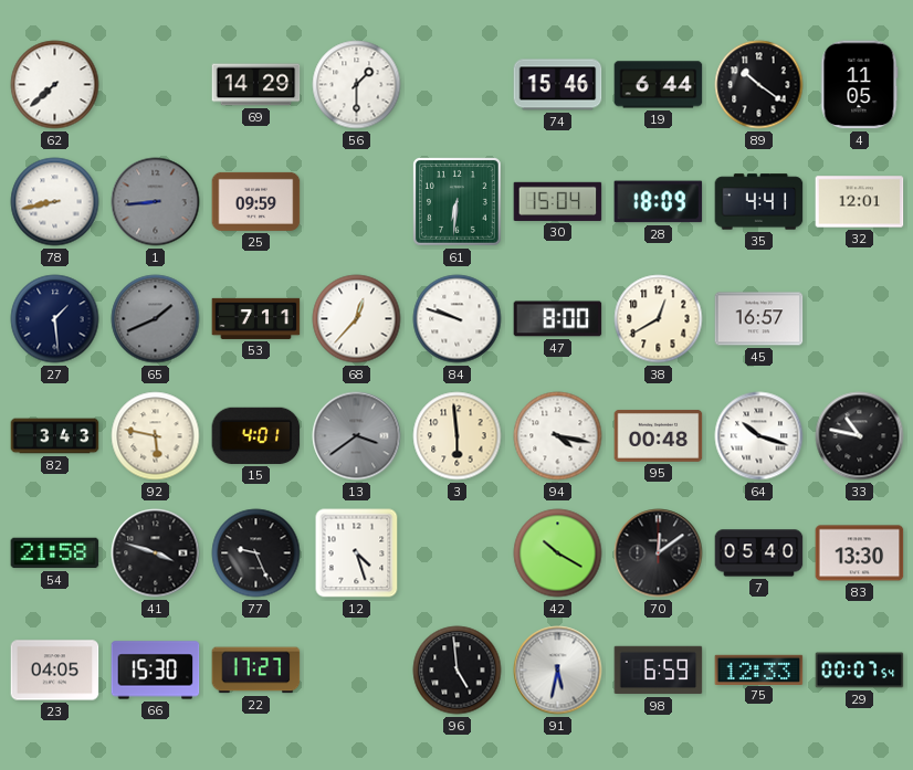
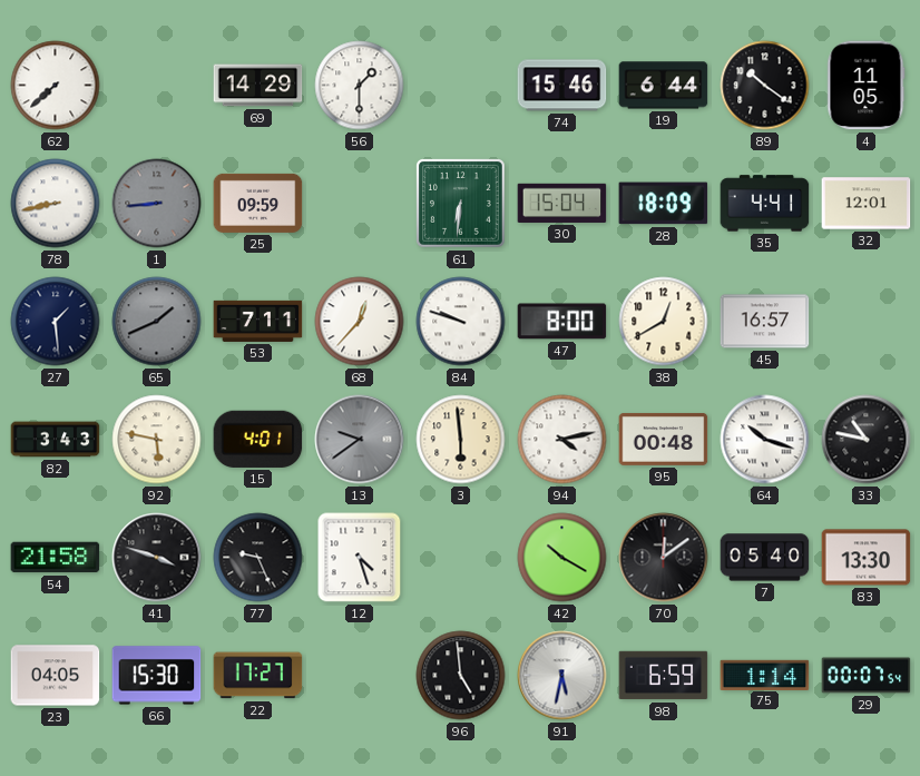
13: 3:39 -> 9:39 (360, 440)
94: 4:17 -> 4:13 (562, 440)
75: 12:33 -> 1:14 (765, 675)
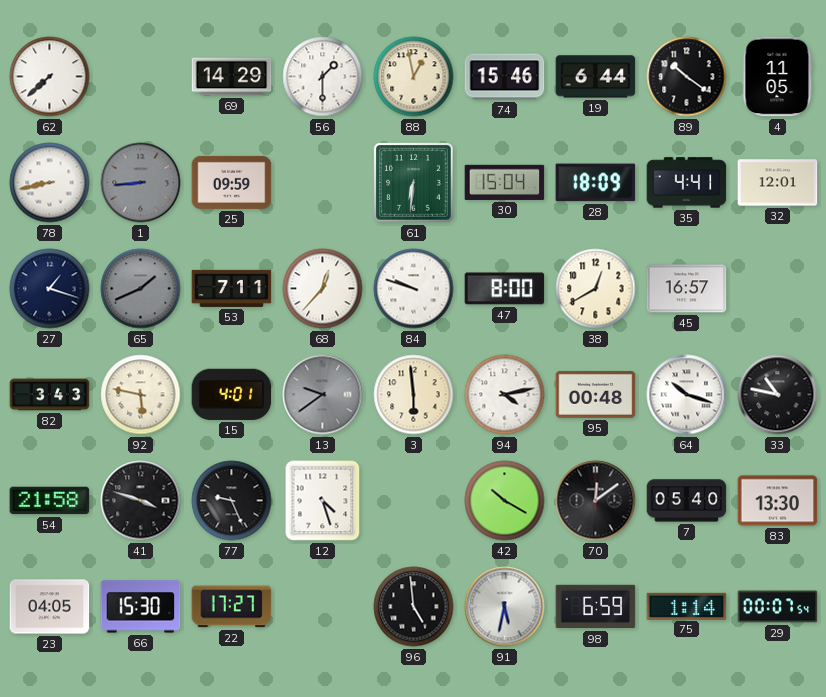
88: none -> 12:58 (414, 77)
27: 1:29 -> 1:18 (50, 289)
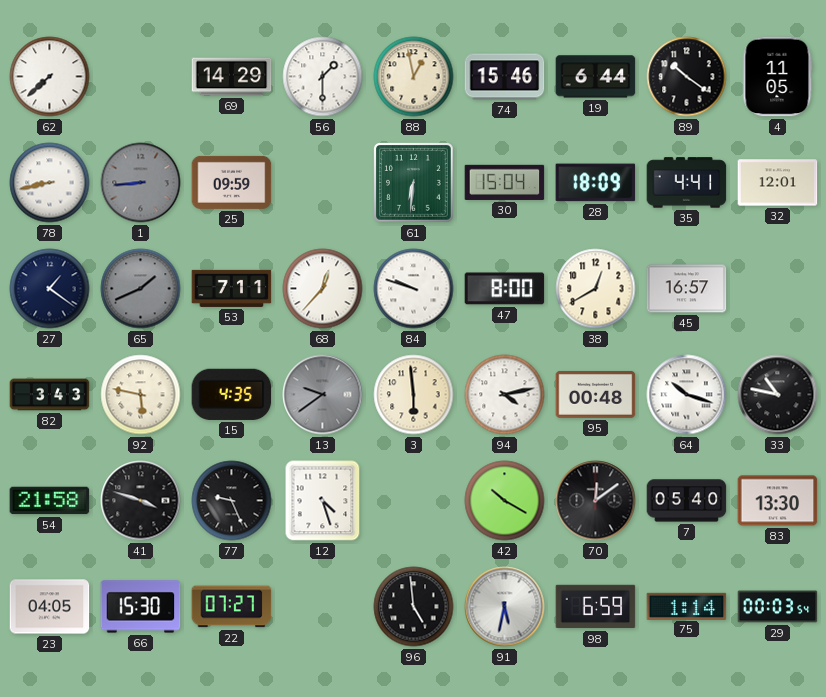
27: 1:18 -> 1:21 (50, 289)
15: 4:01 -> 4:35 (232, 394)
22: 17:27 -> 07:27 (232, 607)
29: 00:07 -> 00:03 (778, 607)
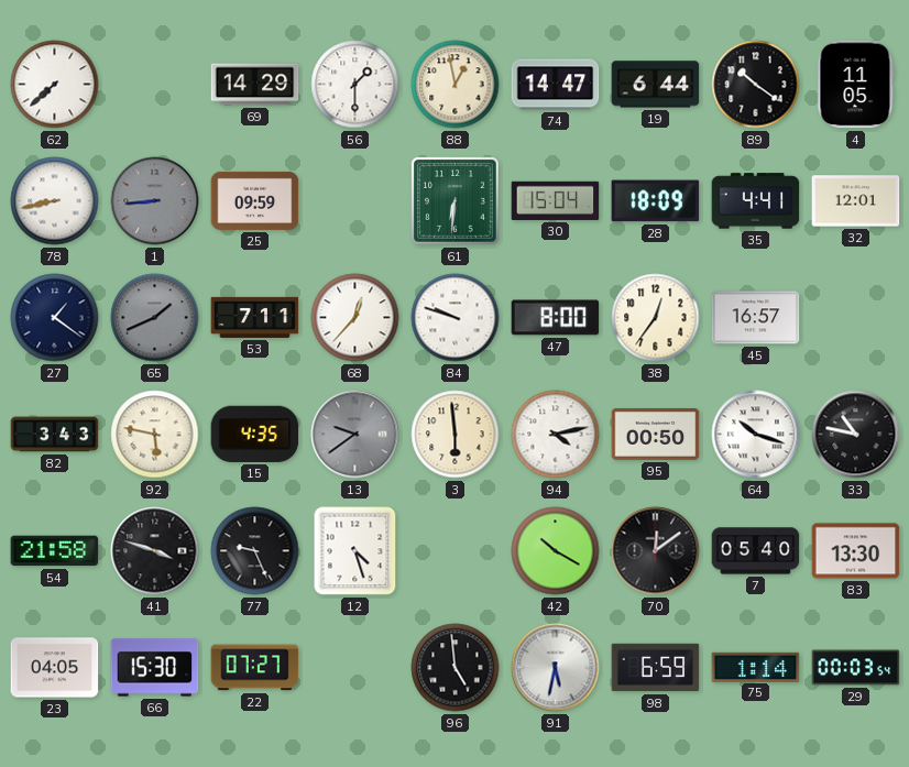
74: 15:46 -> 14:47 (556, 85)
38: 12:40 -> 12:36 (656, 318)
95: 00:48 -> 00:50 (656, 434)
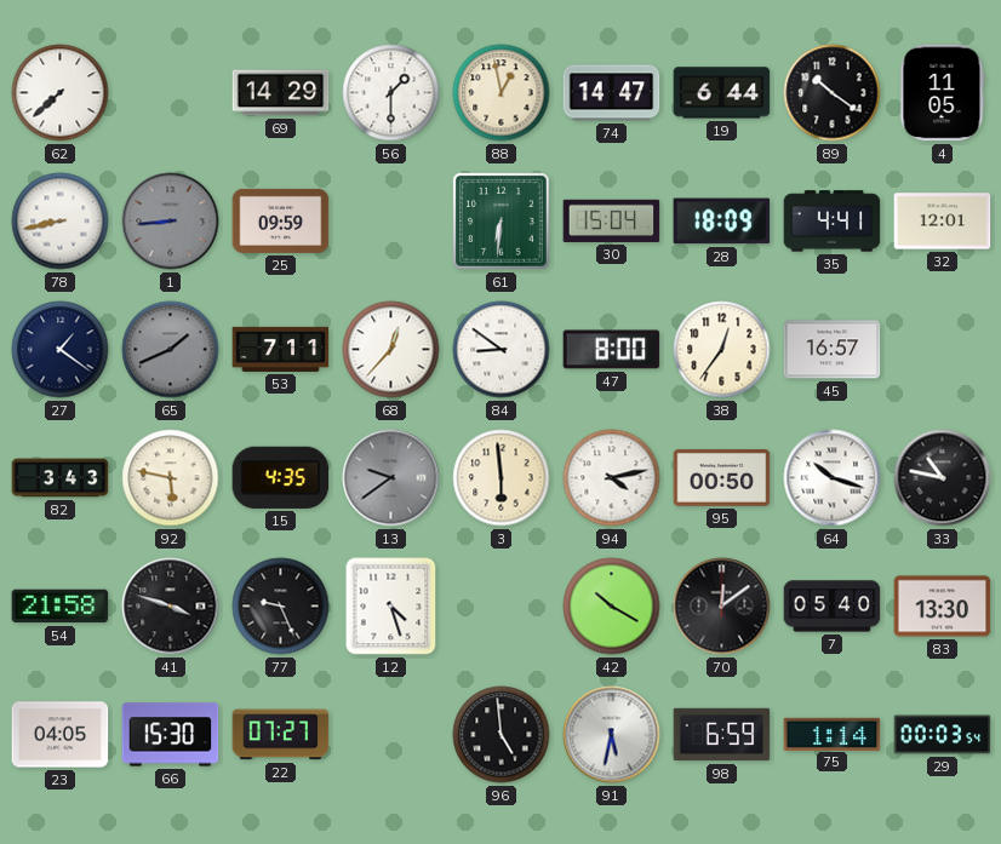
84: 9:48 -> 8:51 (502, 350)
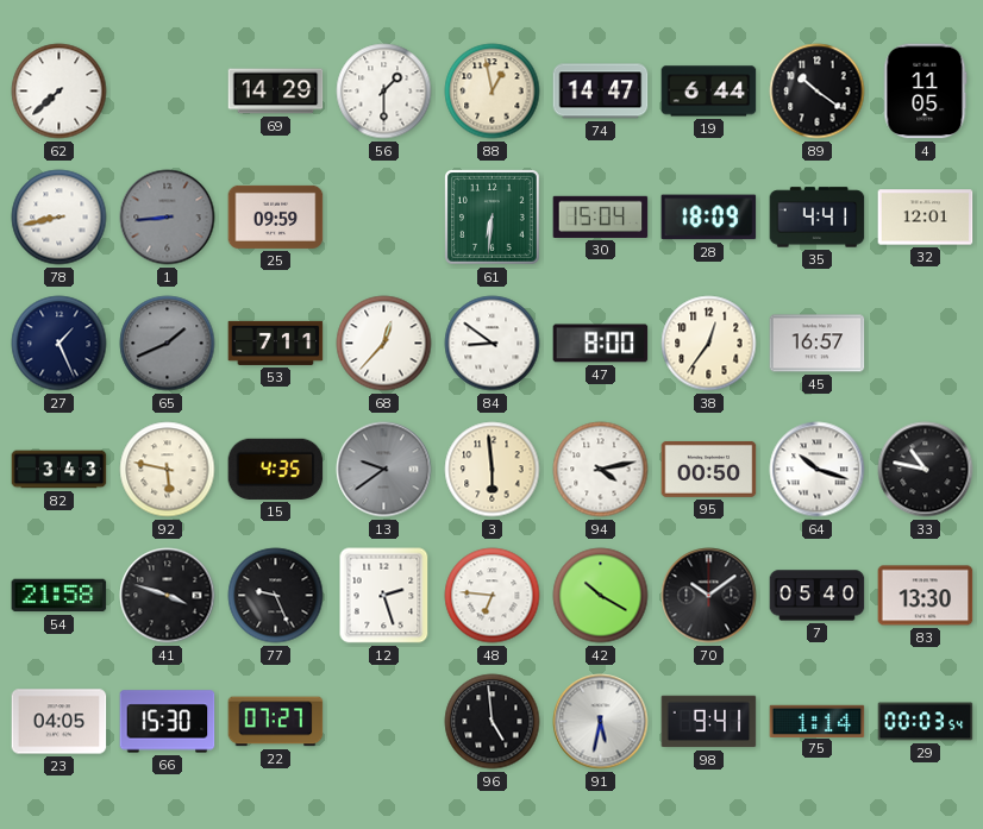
27: 1:21 -> 1:26 (60, 344)
12: 4:27 -> 2:27 (384, 596)
48: none -> 6:46 (493, 596)
70: 12:09 -> 10:09 (709, 596)
98: 6:59 -> 9:41 (709, 722)
